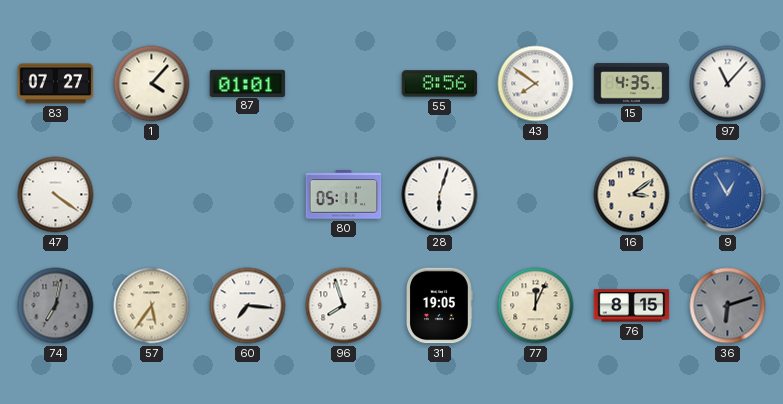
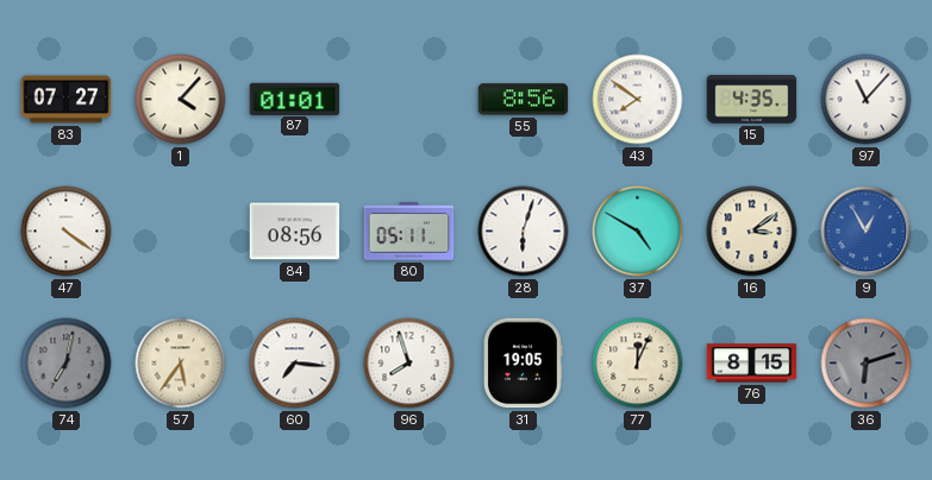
84: none -> 08:56 (295, 232)
37: none -> 4:50 (638, 232)
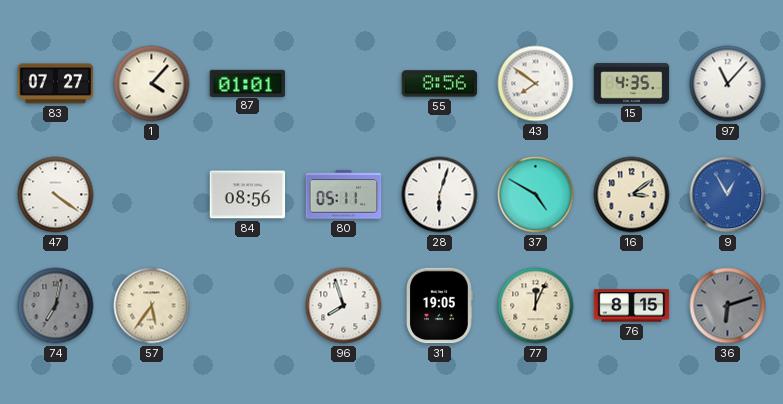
60: 7:16 -> none (295, 364)
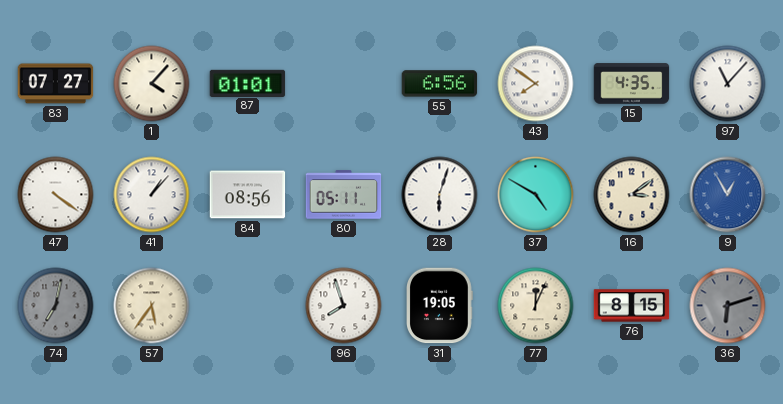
55: 8:56 -> 6:56 (440, 84)
41: none -> 1:07 (152, 195)
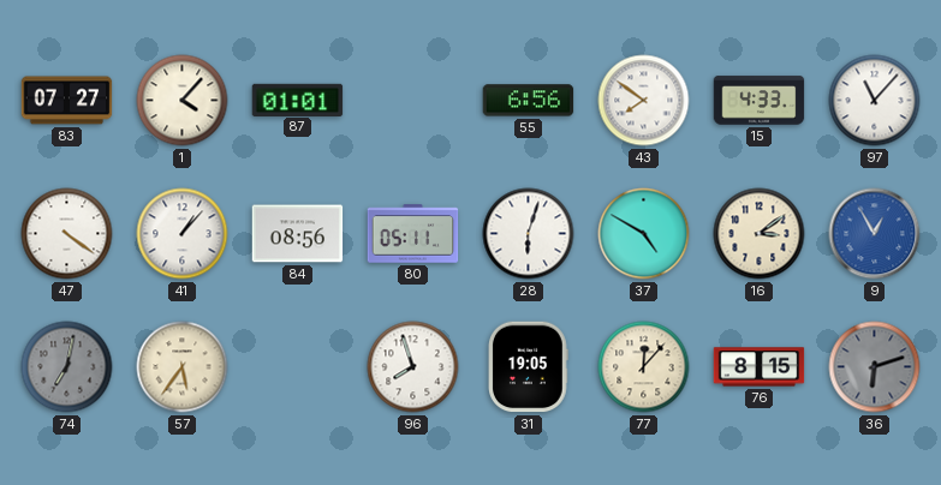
15: 4:35 -> 4:33 (760, 101)
77: 12:04 -> 12:07 (644, 367)
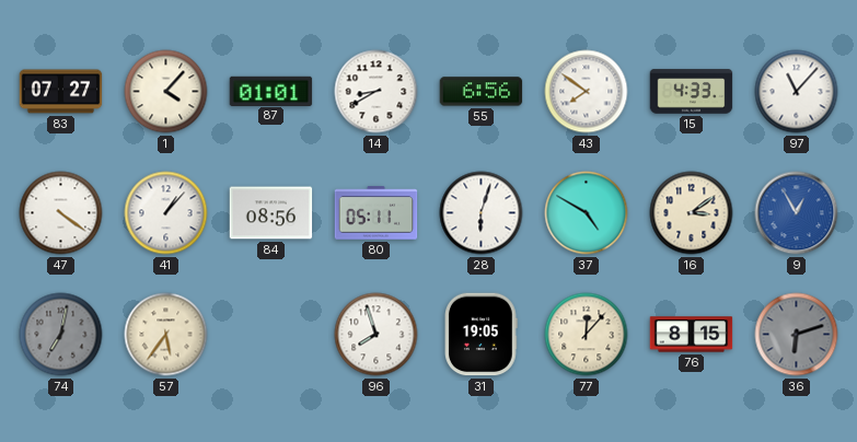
14: none -> 8:40 (377, 92)
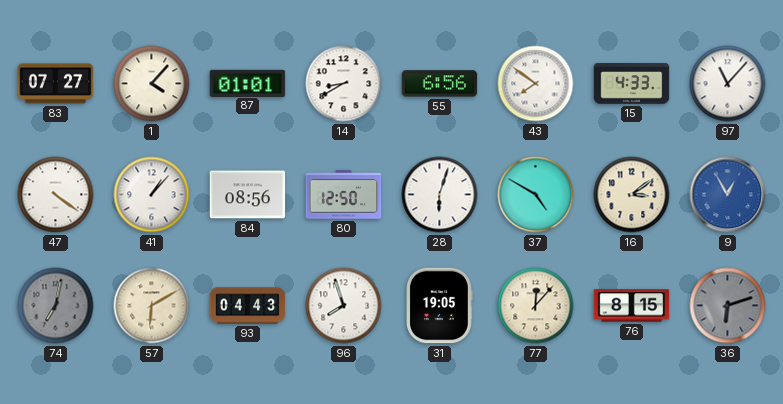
80: 05:11 -> 12:50 (344, 195)
57: 5:36 -> 6:10 (152, 306)
93: none -> 04:43 (248, 306)
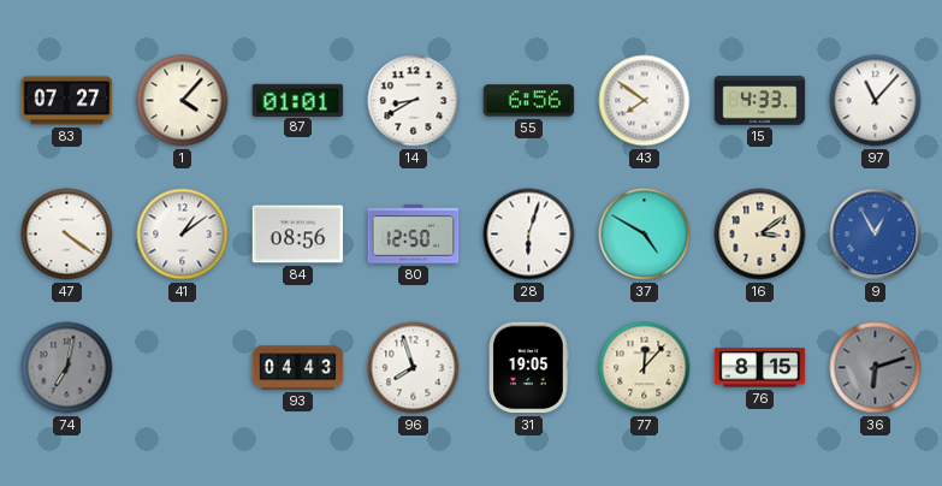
41: 1:07 -> 1:09 (183, 235)
57: 6:10 -> none (152, 306)
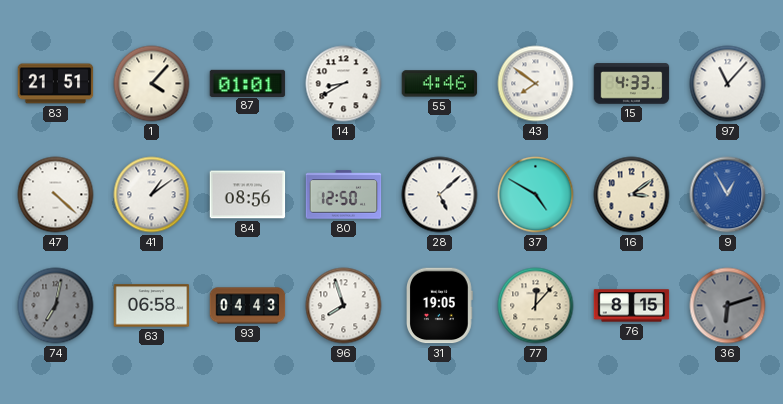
83: 07:27 -> 21:51 (56, 84)
55: 6:56 -> 4:46 (440, 84)
47: 4:21 -> 4:22 (56, 195)
28: 6:03 -> 5:08 (440, 195)
63: none -> 06:58 (152, 306)
